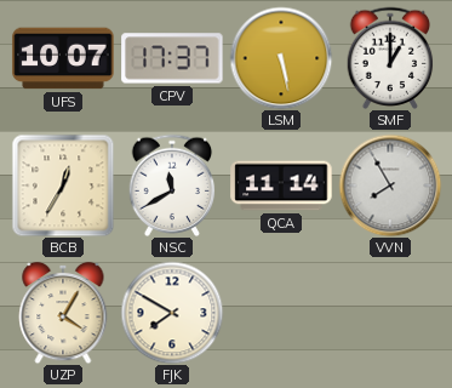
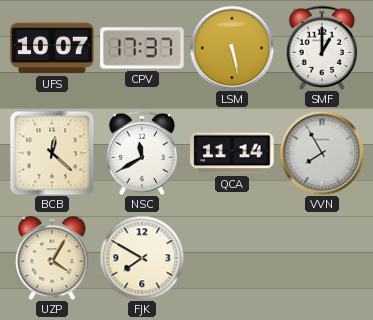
BCB: 12:35 -> 12:22 (52, 153)
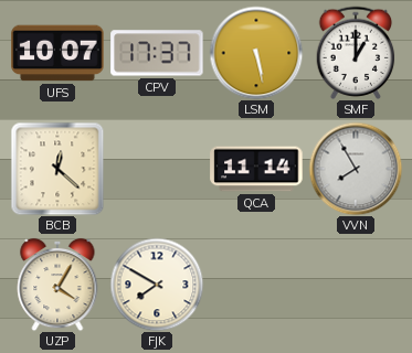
NSC: 11:40 -> none (142, 152)
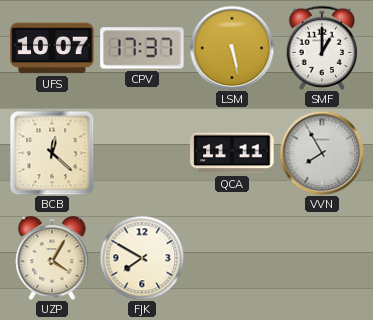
QCA: 11:14 -> 11:11 (232, 153)
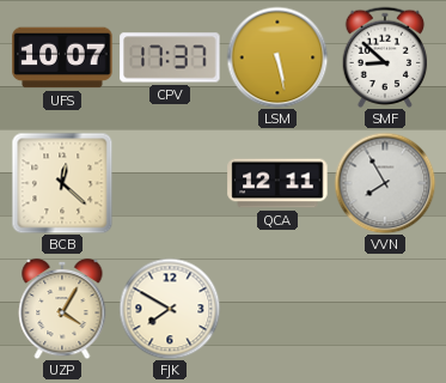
SMF: 1:00 -> 8:52 (385, 56)
QCA: 11:11 -> 12:11 (277, 183)
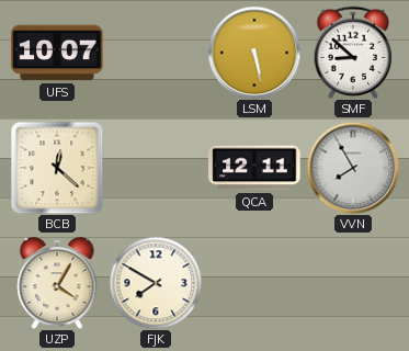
CPV: 17:37 -> none (170, 57)
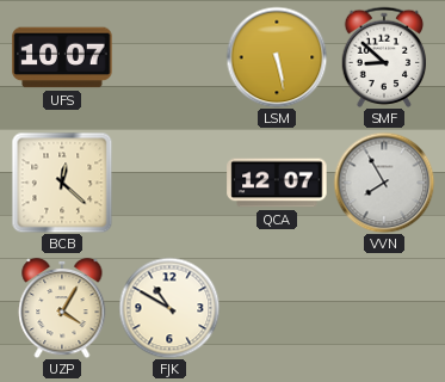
QCA: 12:11 -> 12:07 (277, 183)
FJK: 7:50 -> 10:50 (169, 308)
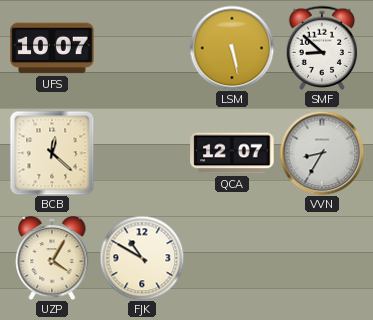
VVN: 7:55 -> 8:35 (322, 153)
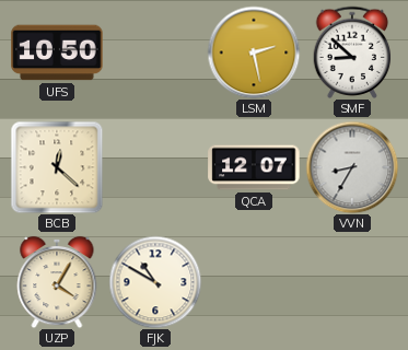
UFS: 10:07 -> 10:50 (57, 52)
LSM: 5:28 -> 2:28 (254, 52)
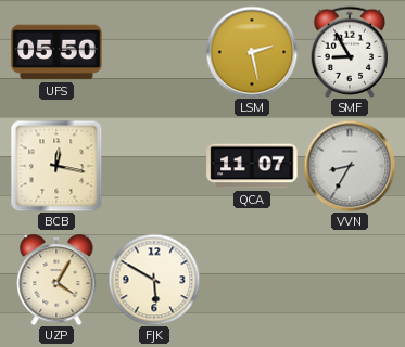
UFS: 10:50 -> 05:50 (56, 52)
SMF: 8:52 -> 8:55 (350, 51)
BCB: 12:22 -> 12:17 (56, 166)
QCA: 12:07 -> 11:07 (252, 166)
FJK: 10:50 -> 5:50 (154, 280)
